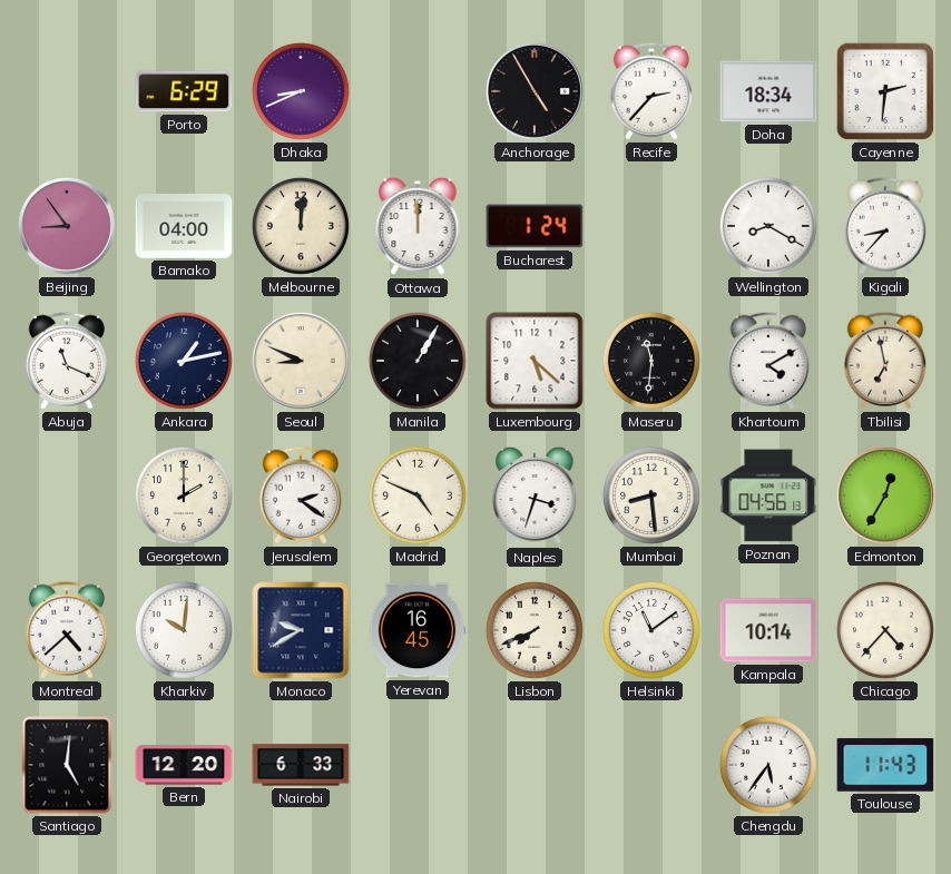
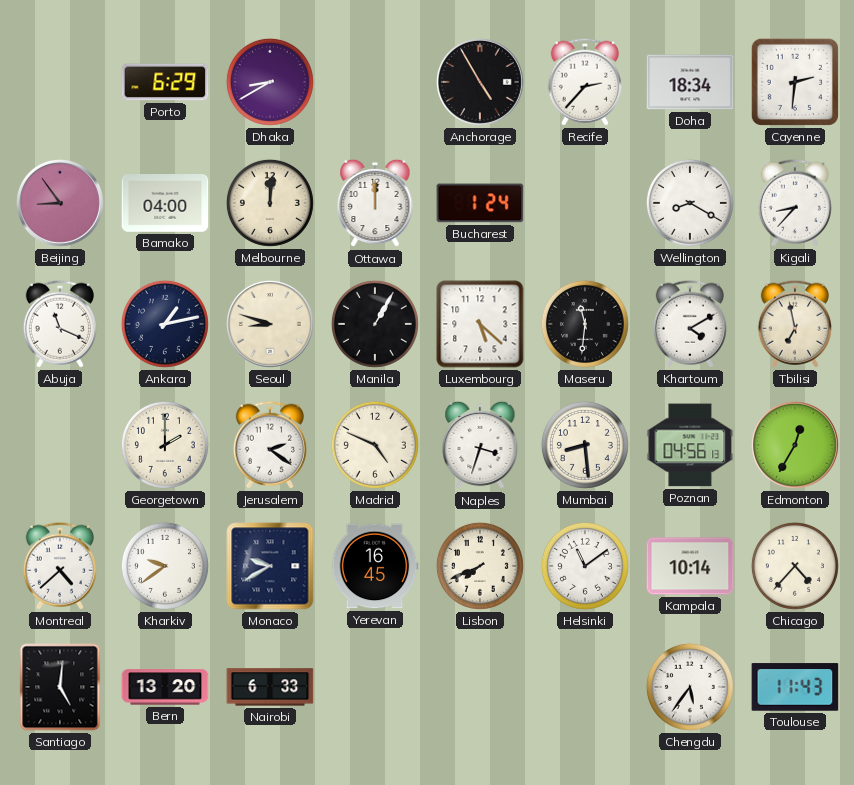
Dhaka: 8:41 -> 8:40 (270, 82)
Seoul: 8:49 -> 8:48 (270, 324)
Kharkiv: 10:01 -> 9:39 (165, 566)
Bern: 12:20 -> 13:20 (165, 687)
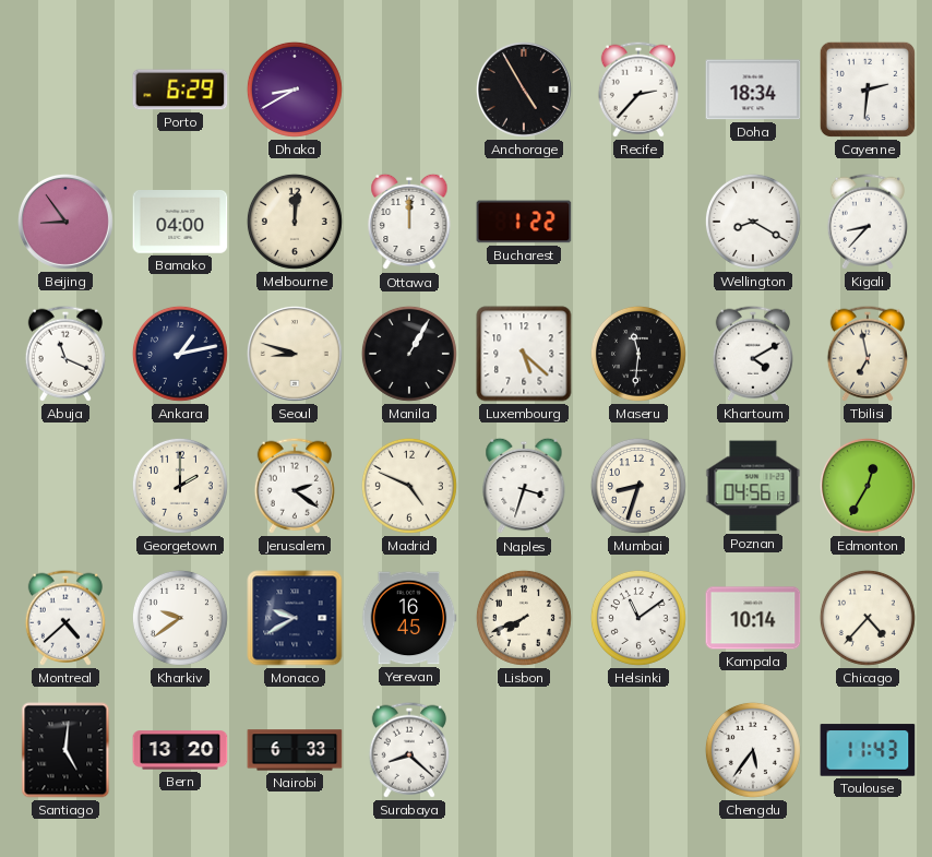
Bucharest: 1:24 -> 1:22 (524, 222)
Mumbai: 8:29 -> 8:33 (638, 486)
Surabaya: none -> 8:22 (409, 750)
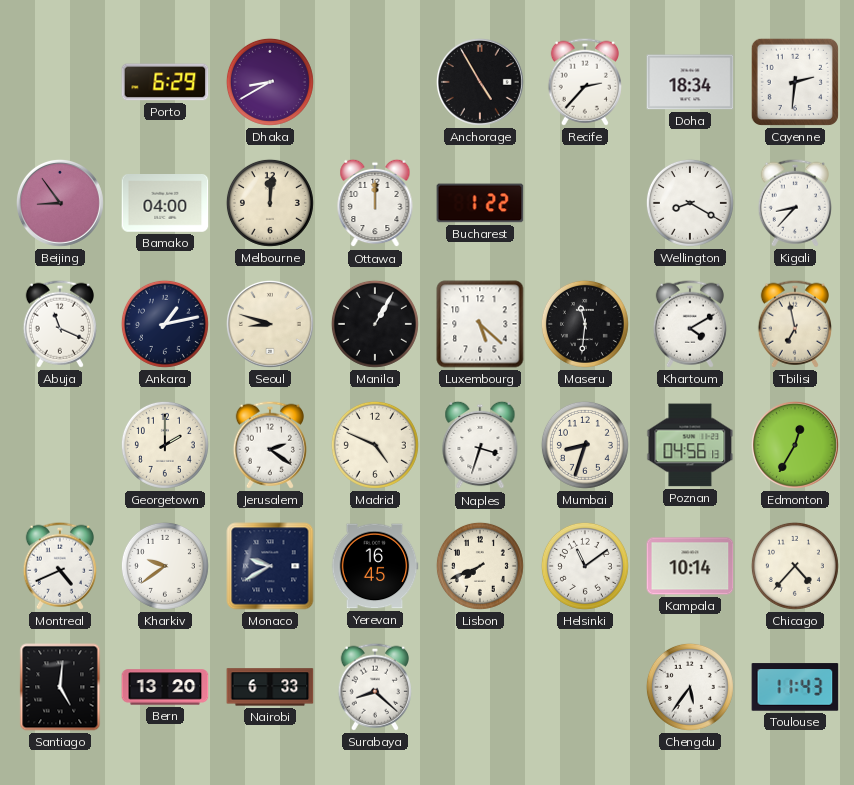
Montreal: 4:38 -> 4:41 (60, 566)
